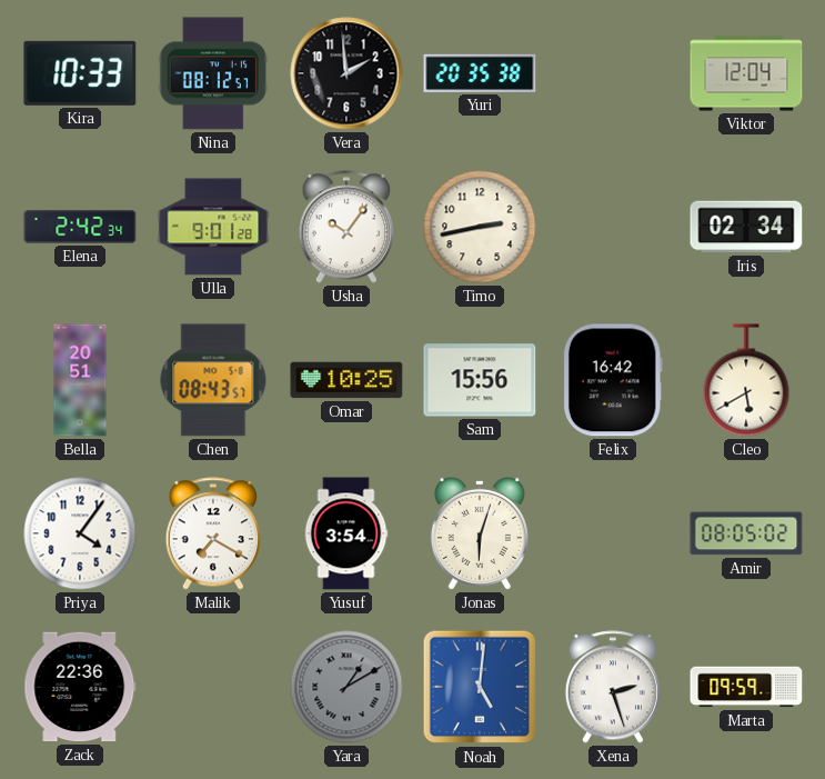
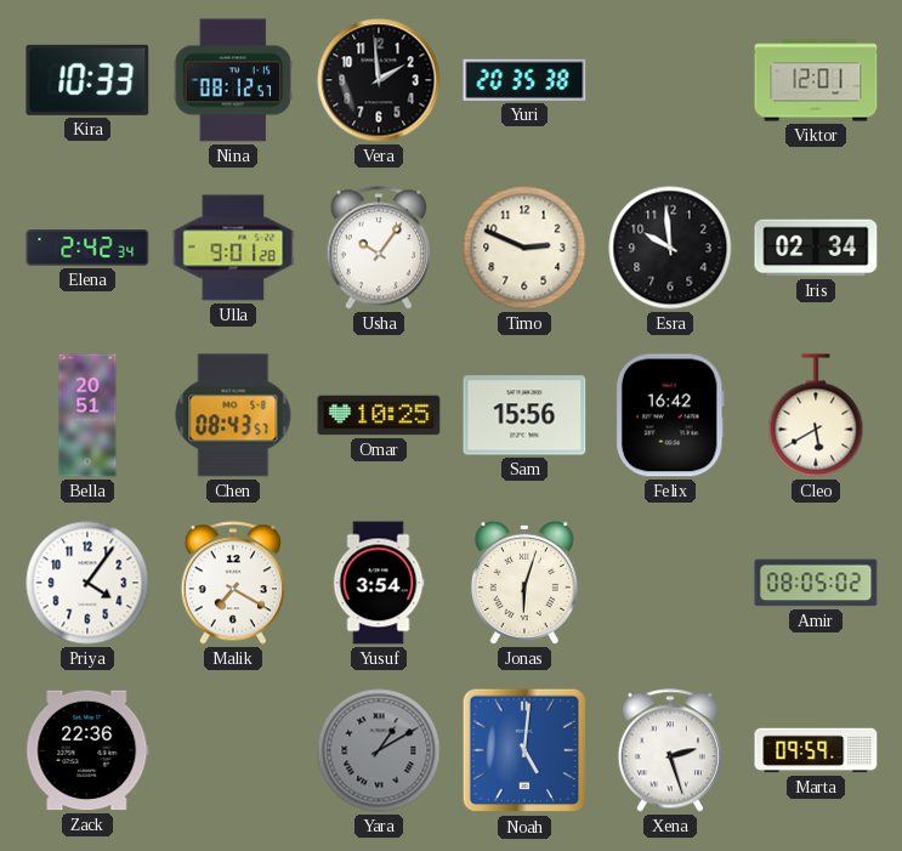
Viktor: 12:04 -> 12:01 (816, 80)
Timo: 2:43 -> 2:49 (524, 248)
Esra: none -> 9:59 (670, 248)
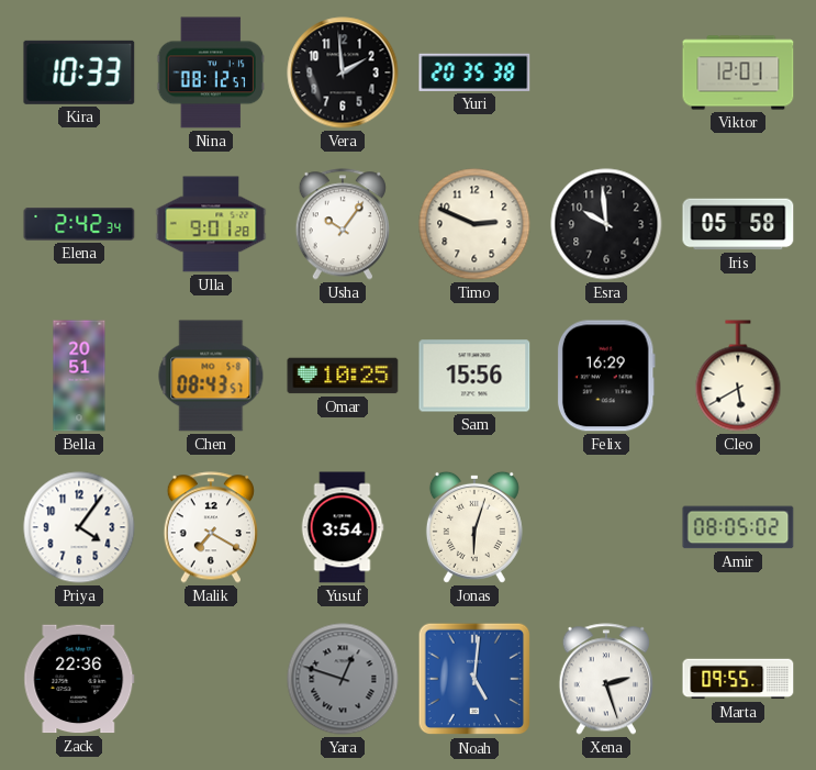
Iris: 02:34 -> 05:58 (738, 224)
Felix: 16:42 -> 16:29 (606, 376)
Yara: 1:10 -> 12:48 (343, 679)
Marta: 09:59 -> 09:55 (738, 679)
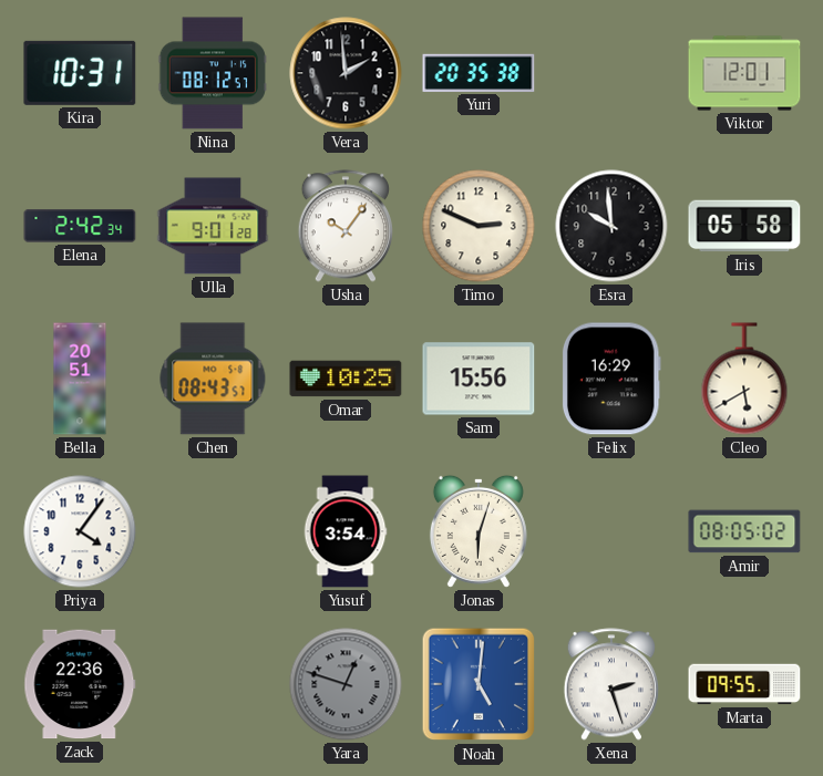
Kira: 10:33 -> 10:31 (80, 73)
Malik: 7:20 -> none (210, 527)
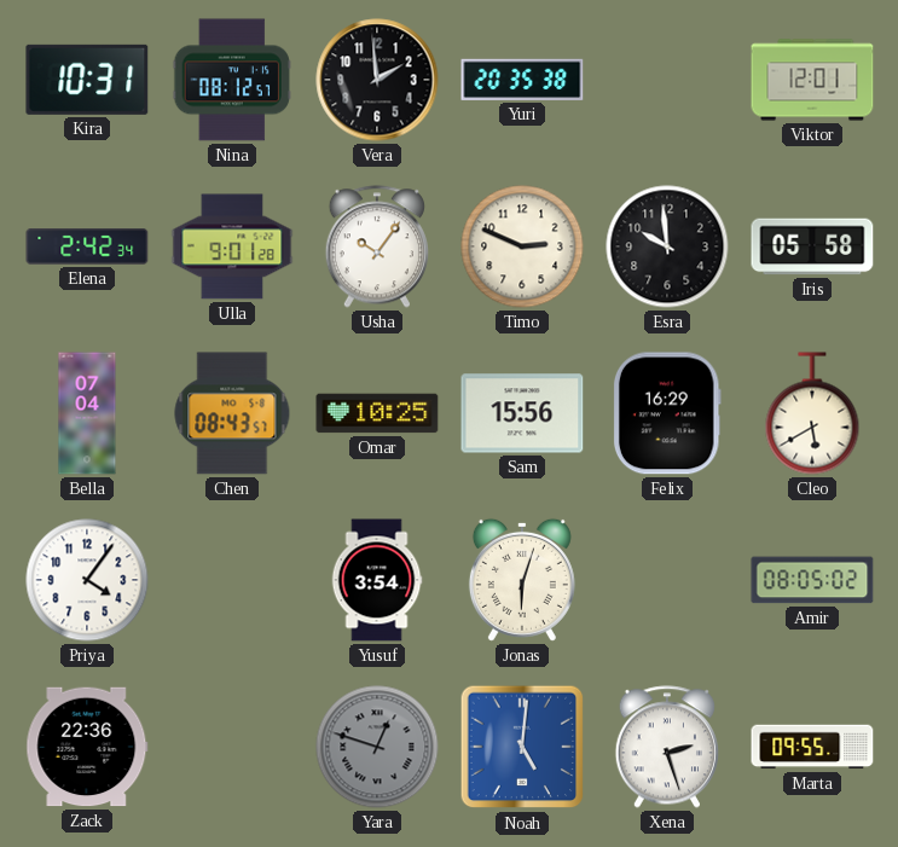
Bella: 20:51 -> 07:04 (87, 413)
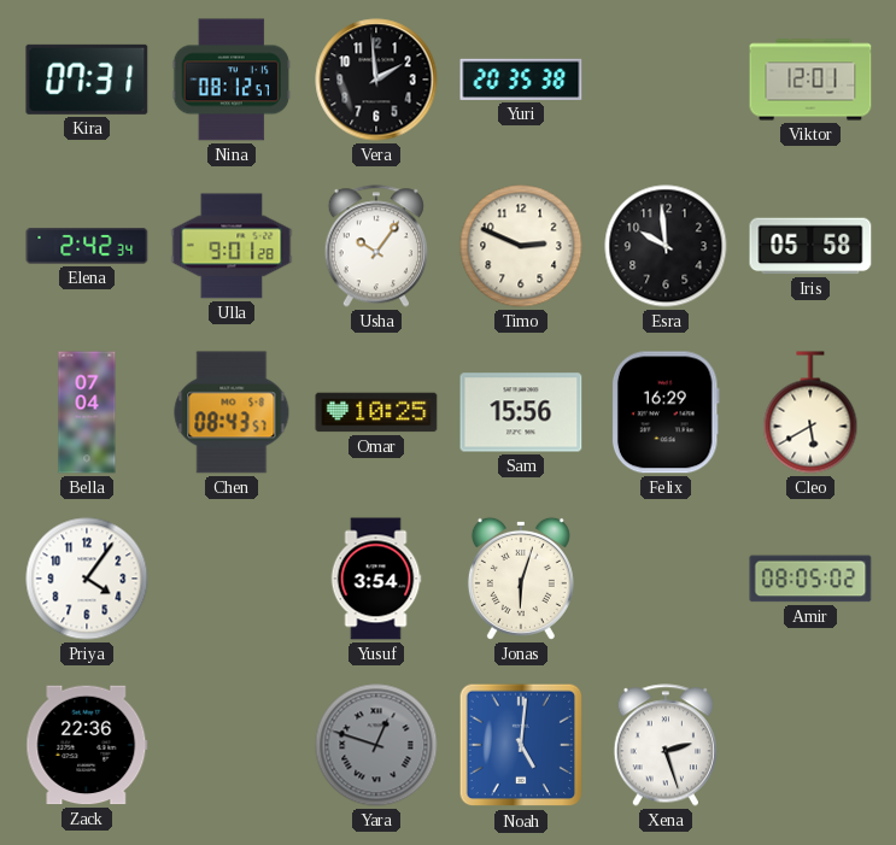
Kira: 10:31 -> 07:31 (87, 80)
Marta: 09:55 -> none (812, 747)
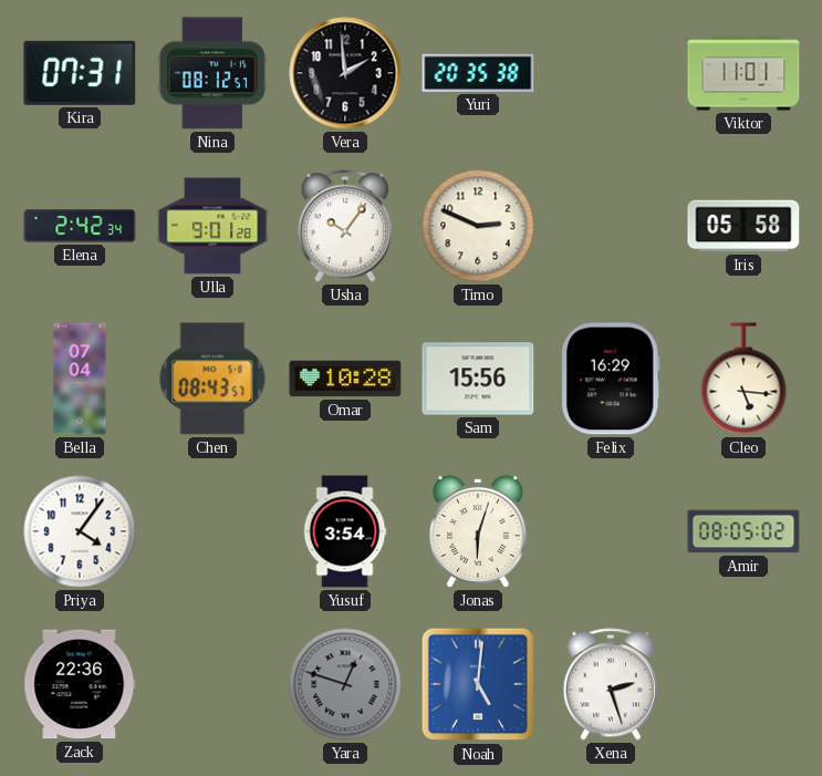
Viktor: 12:01 -> 11:01 (743, 73)
Esra: 9:59 -> none (666, 246)
Omar: 10:25 -> 10:28 (345, 379)
Cleo: 5:40 -> 5:16 (743, 379)
